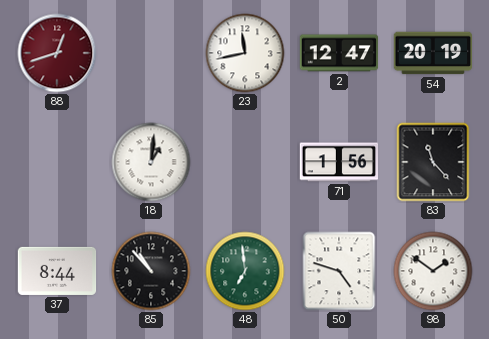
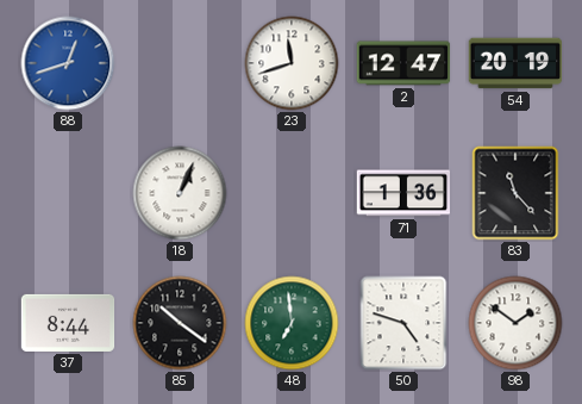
88 dial: burgundy -> blue (68, 63)
23: 11:43 -> 11:42 (292, 63)
18: 1:01 -> 1:04 (180, 193)
71: 1:56 -> 1:36 (402, 193)
85: 10:53 -> 10:21 (180, 323)
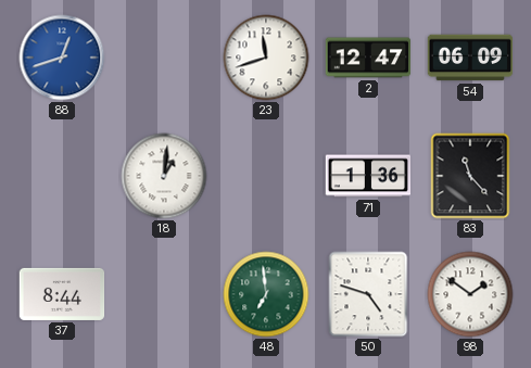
54: 20:19 -> 06:09 (470, 58)
18: 1:04 -> 1:01 (164, 176)
85: 10:21 -> none (180, 323)
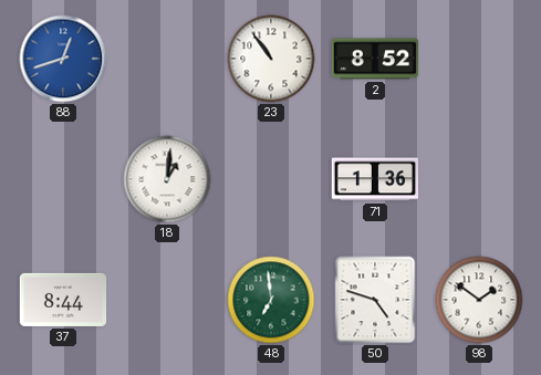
23: 11:42 -> 10:54 (271, 59)
2: 12:47 -> 8:52 (375, 59)
54: 06:09 -> none (470, 58)
83: 11:23 -> none (470, 176)
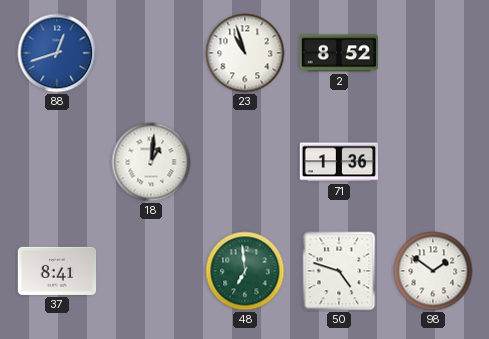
23: 10:54 -> 10:57 (245, 53)
37: 8:44 -> 8:41 (57, 271)
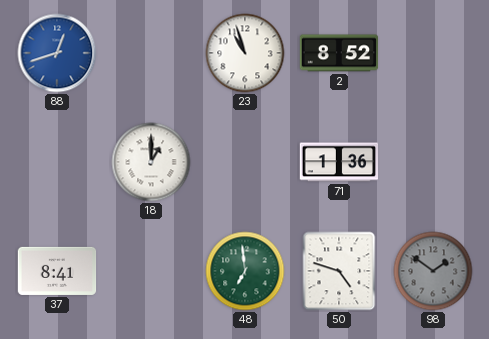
18: 1:01 -> 1:00 (151, 162)
98 dial: white -> grey (433, 271)
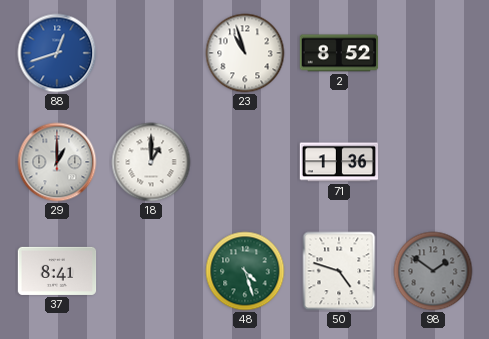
29: none -> 1:00 (57, 162)
48: 6:59 -> 4:27 (245, 271)
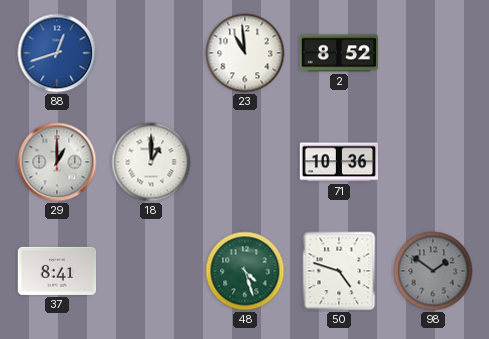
23: 10:57 -> 10:59 (245, 53)
71: 1:36 -> 10:36 (338, 162)
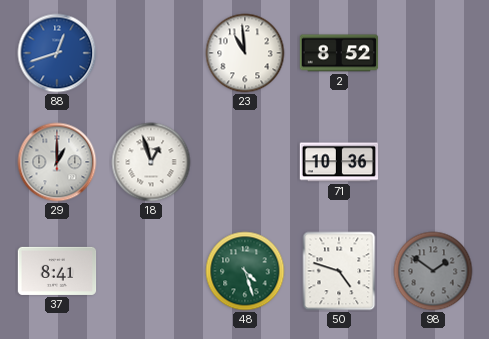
18: 1:00 -> 12:57 (151, 162)
